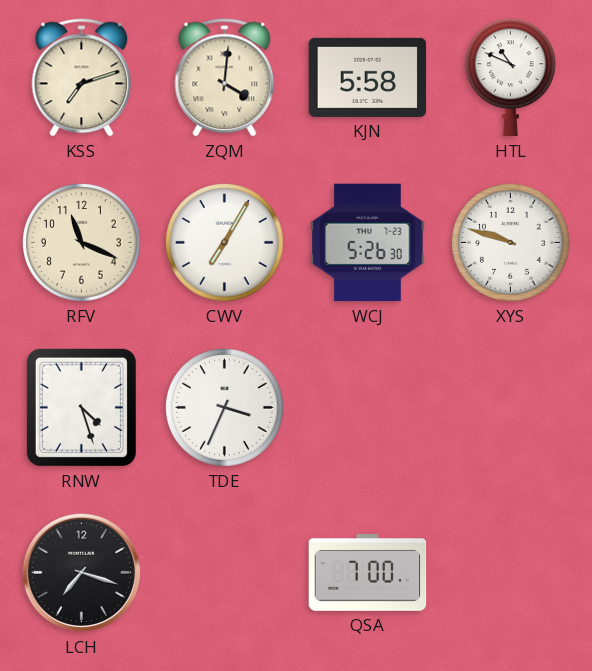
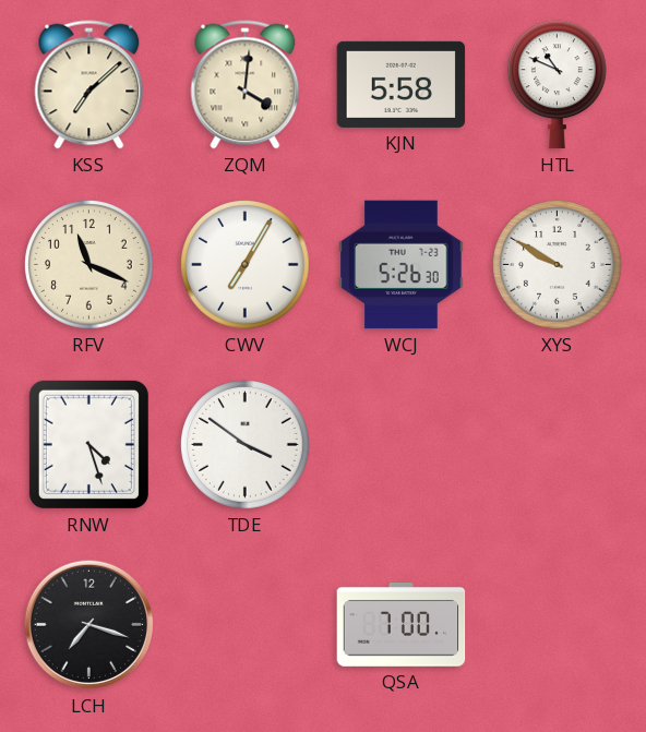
KSS: 7:12 -> 7:08 (89, 85)
XYS: 9:48 -> 9:50 (558, 265)
TDE: 3:34 -> 3:51 (246, 445)
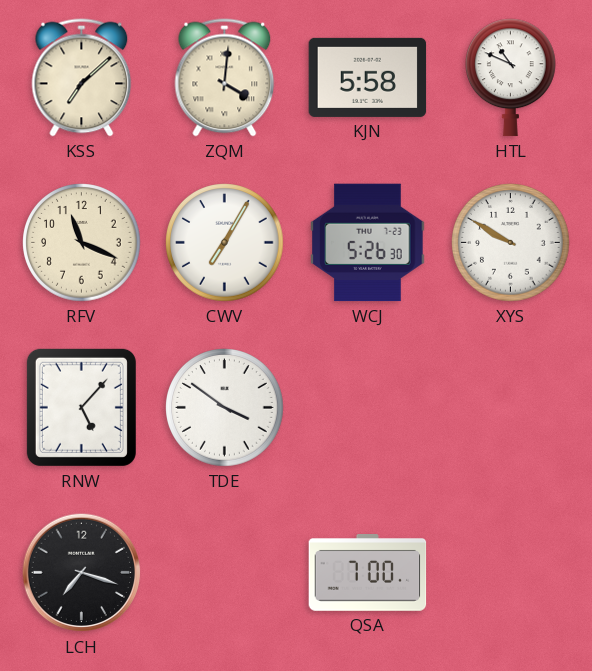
RNW: 4:27 -> 5:07 (81, 407)
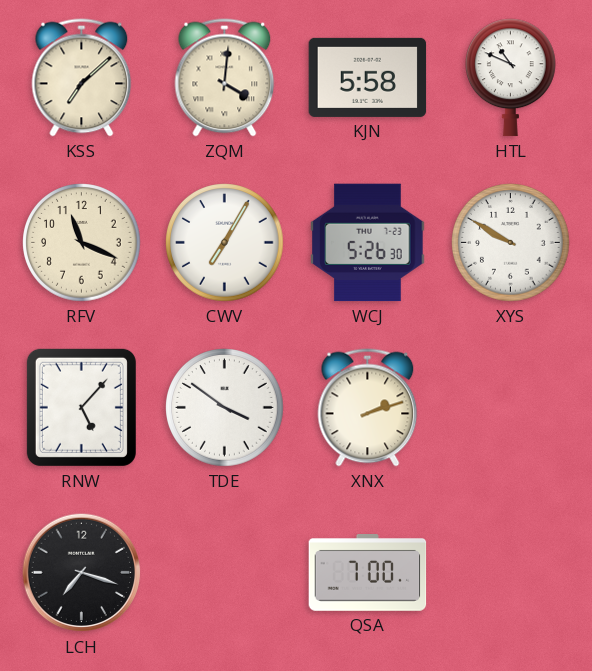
XNX: none -> 2:12 (368, 408)
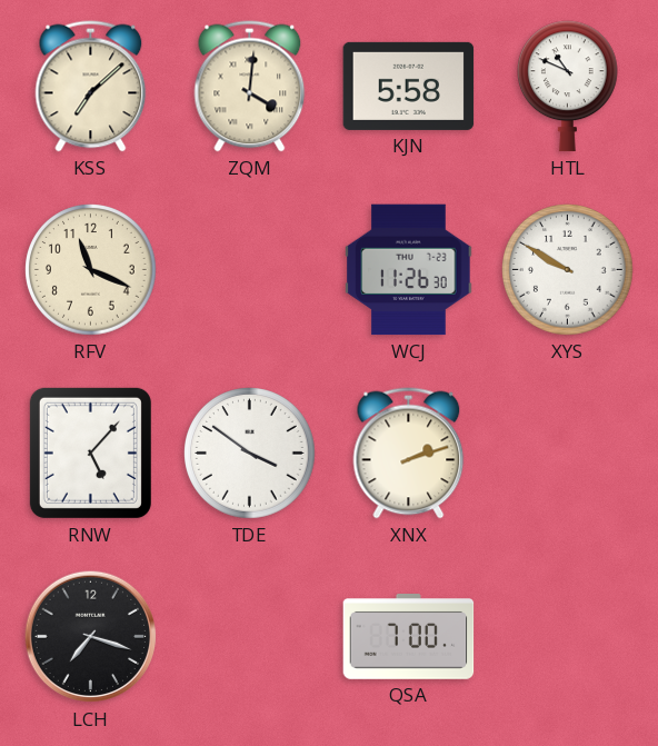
CWV: 7:05 -> none (225, 243)
WCJ: 5:26 -> 11:26 (409, 270)
